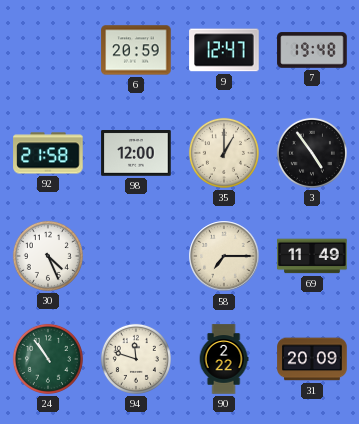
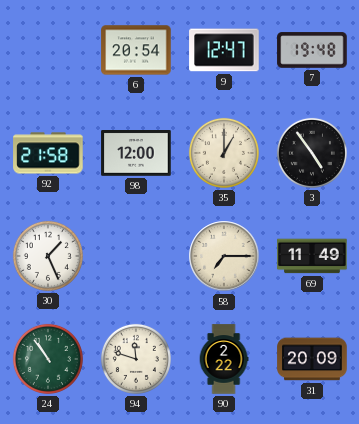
6: 20:59 -> 20:54 (136, 50)
30: 4:26 -> 1:26 (48, 256)
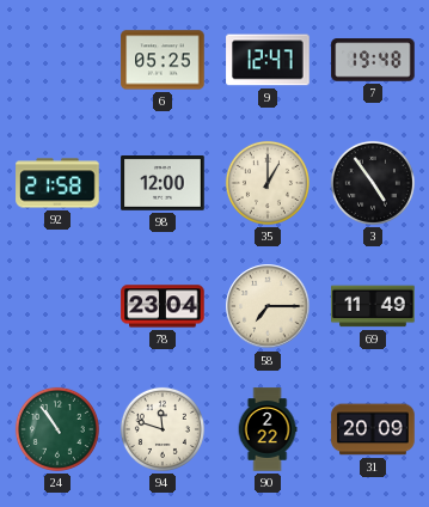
6: 20:54 -> 05:25 (163, 60)
30: 1:26 -> none (48, 256)
78: none -> 23:04 (163, 306)
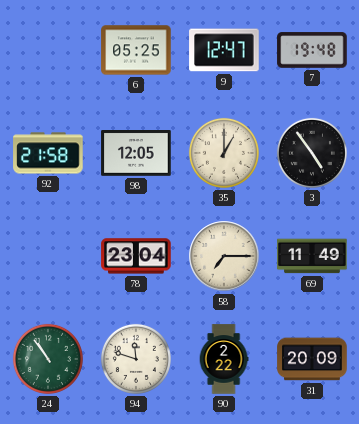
98: 12:00 -> 12:05 (136, 154)
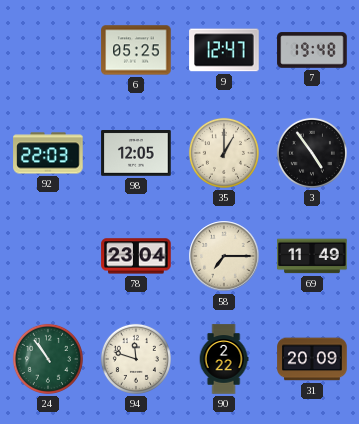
92: 21:58 -> 22:03 (48, 153)
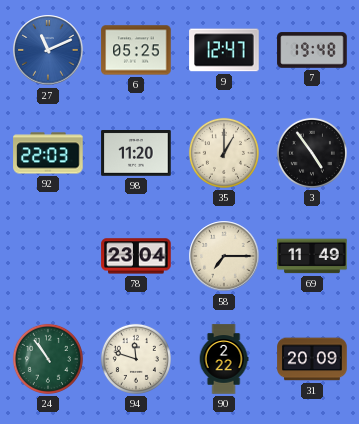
27: none -> 11:11 (48, 50)
98: 12:05 -> 11:20 (136, 154)
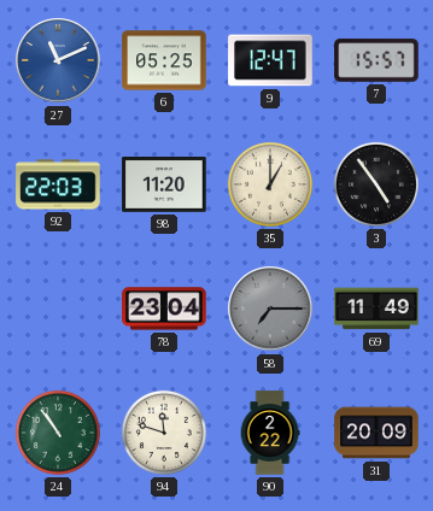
7: 19:48 -> 15:57 (376, 60)
58 dial: cream -> grey (270, 309)
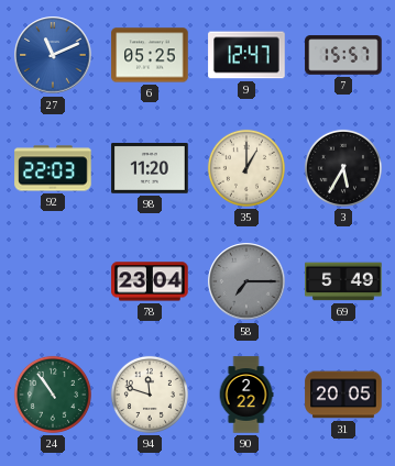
3: 4:54 -> 5:35 (343, 168)
69: 11:49 -> 5:49 (343, 281)
31: 20:09 -> 20:05 (343, 395)
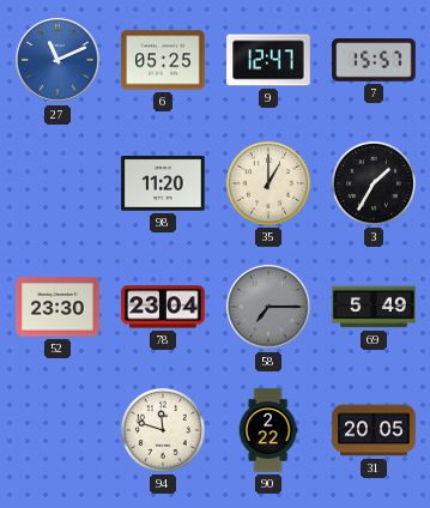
92: 22:03 -> none (53, 168)
3: 5:35 -> 1:35 (374, 183)
52: none -> 23:30 (57, 307)
24: 10:54 -> none (53, 395)
